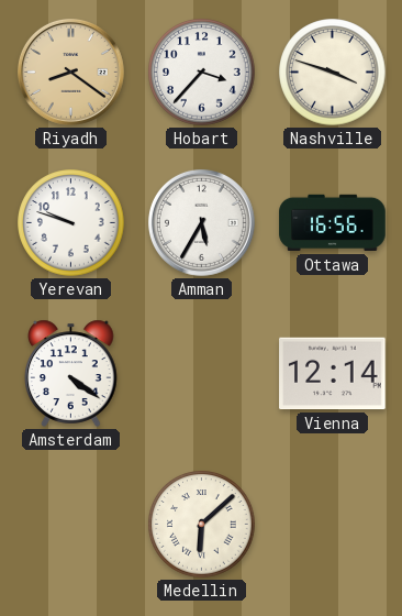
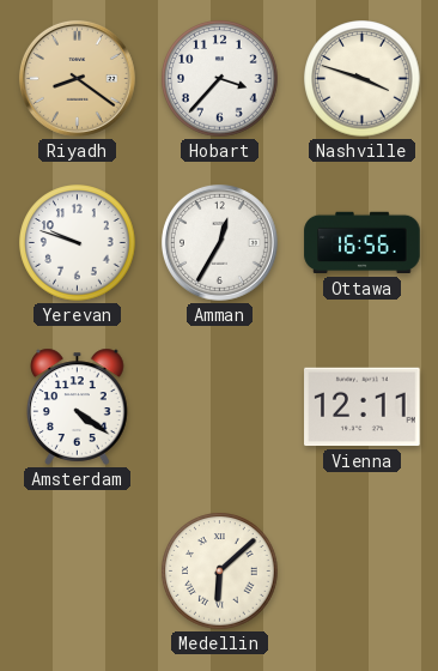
Amman: 5:35 -> 12:35 (219, 242)
Vienna: 12:14 -> 12:11 (363, 407)
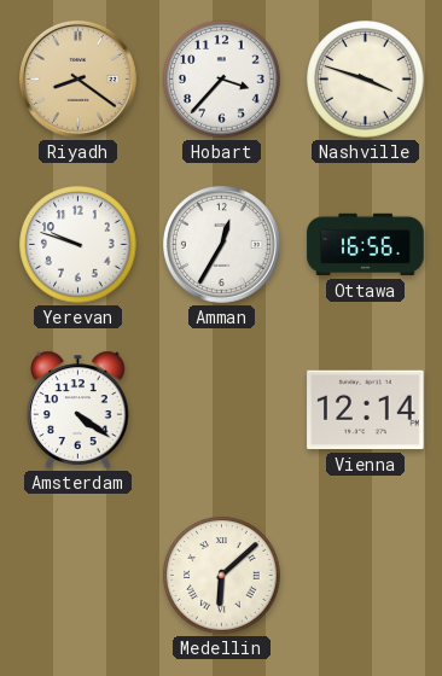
Vienna: 12:11 -> 12:14 (366, 410)
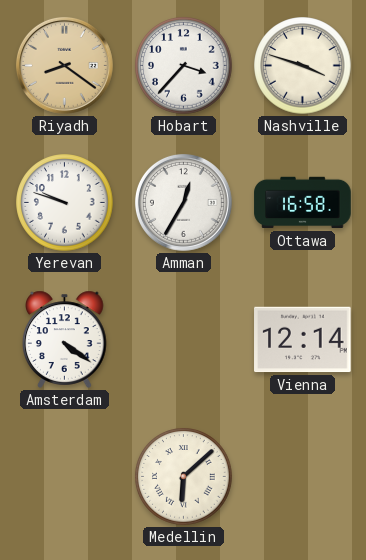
Ottawa: 16:56 -> 16:58 (303, 203)
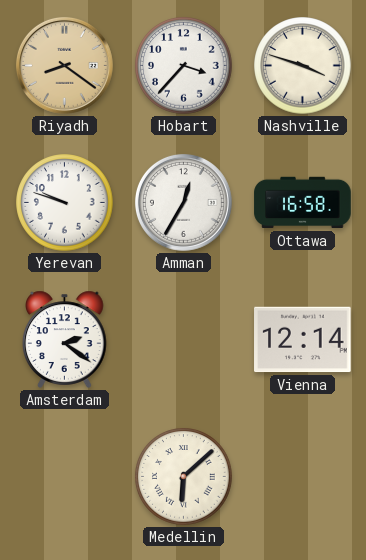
Amsterdam: 4:21 -> 2:21 (65, 339)
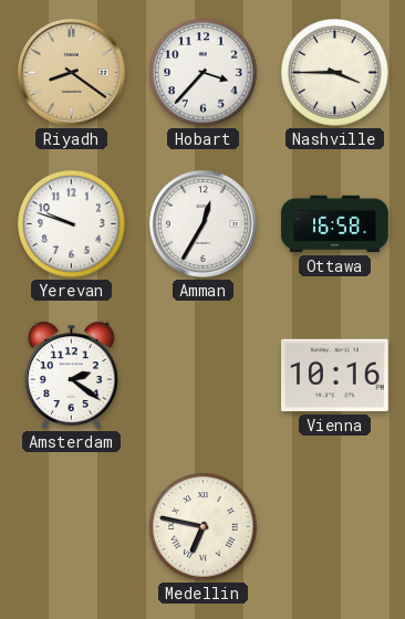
Nashville: 3:48 -> 3:45 (335, 73)
Vienna: 12:14 -> 10:16 (335, 376)
Medellin: 6:08 -> 6:47 (204, 527)
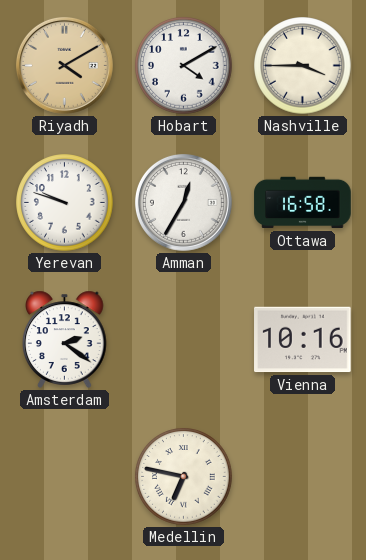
Riyadh: 8:21 -> 4:10 (64, 65)
Hobart: 3:37 -> 4:10 (184, 66)
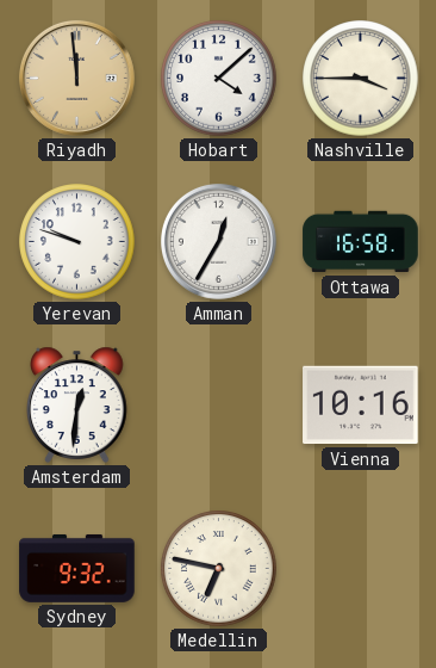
Riyadh: 4:10 -> 11:59 (76, 78)
Hobart: 4:10 -> 4:08 (219, 79)
Amsterdam: 2:21 -> 12:31 (77, 404)
Sydney: none -> 9:32 (77, 568)
